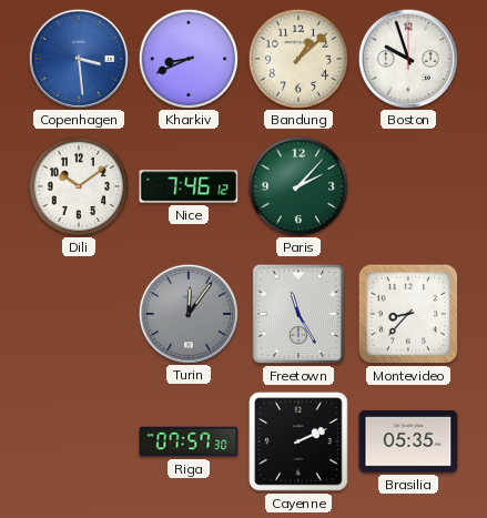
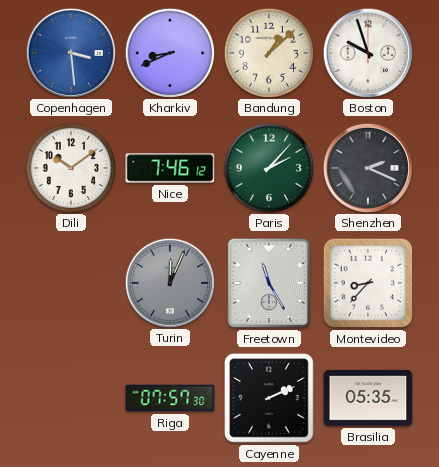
Shenzhen: none -> 2:19 (367, 167)
Turin: 12:06 -> 12:04 (169, 282)
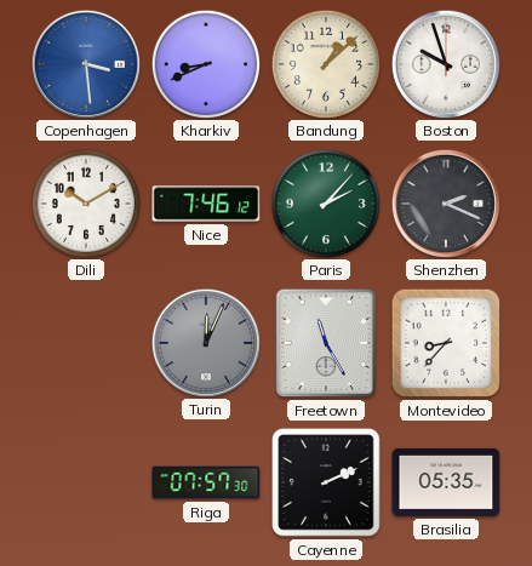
Dili: 10:09 -> 10:10 (85, 202)
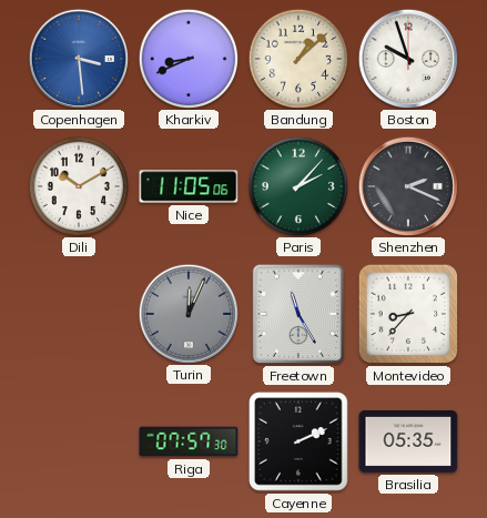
Nice: 7:46 -> 11:05 (189, 186)
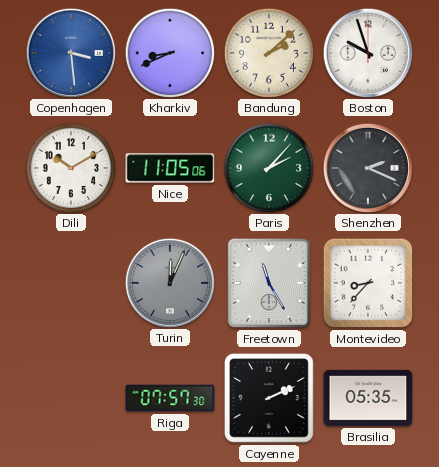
Bandung: 1:08 -> 2:08 (268, 52)
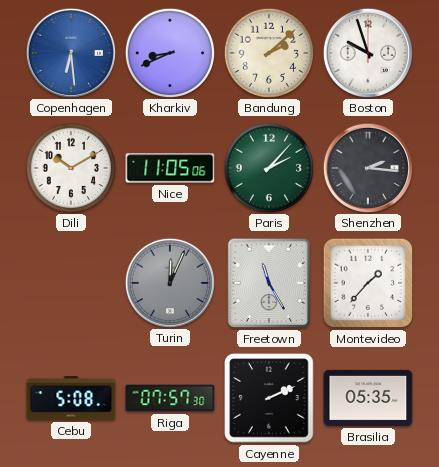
Copenhagen: 3:29 -> 6:29 (70, 52)
Shenzhen: 2:19 -> 2:16 (367, 167)
Montevideo: 8:37 -> 1:37 (368, 283)
Cebu: none -> 5:08 (71, 399)
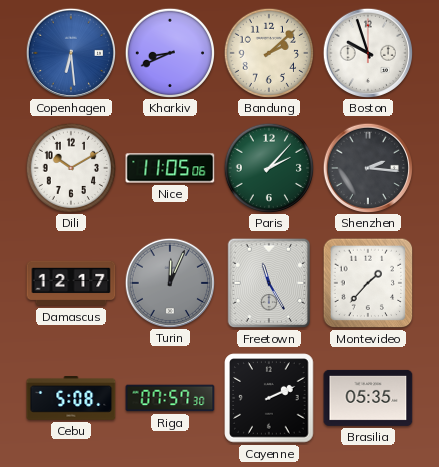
Damascus: none -> 12:17 (71, 283)
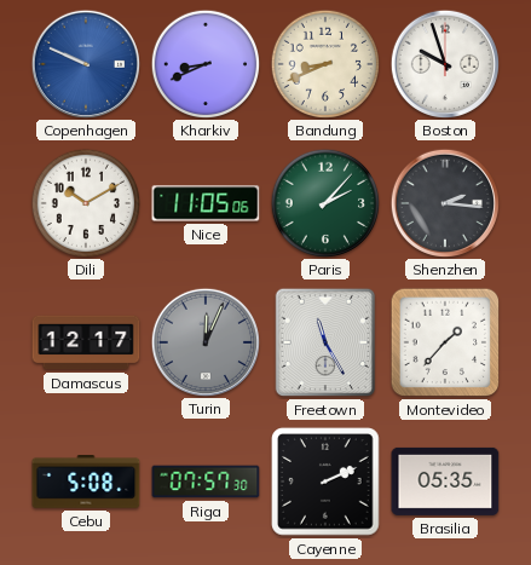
Copenhagen: 6:29 -> 9:49 (85, 63)
Bandung: 2:08 -> 8:41 (324, 63)
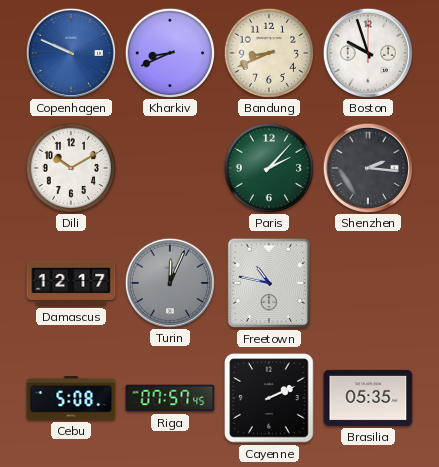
Nice: 11:05 -> none (206, 203)
Freetown: 11:25 -> 10:47 (269, 283)
Montevideo: 1:37 -> none (445, 342)
Riga: 07:57:30 -> 07:57:45 (170, 398)
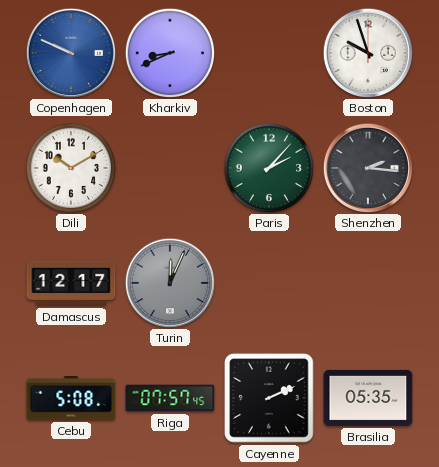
Bandung: 8:41 -> none (268, 52)
Freetown: 10:47 -> none (269, 283)
